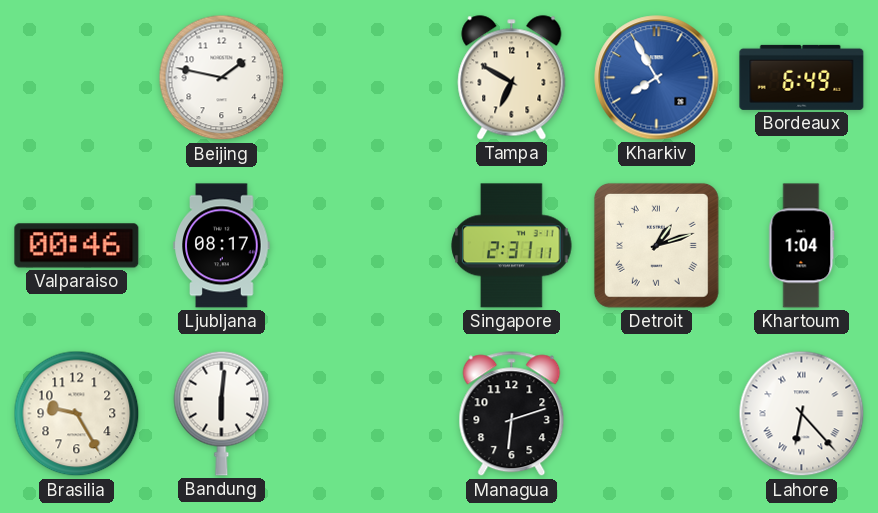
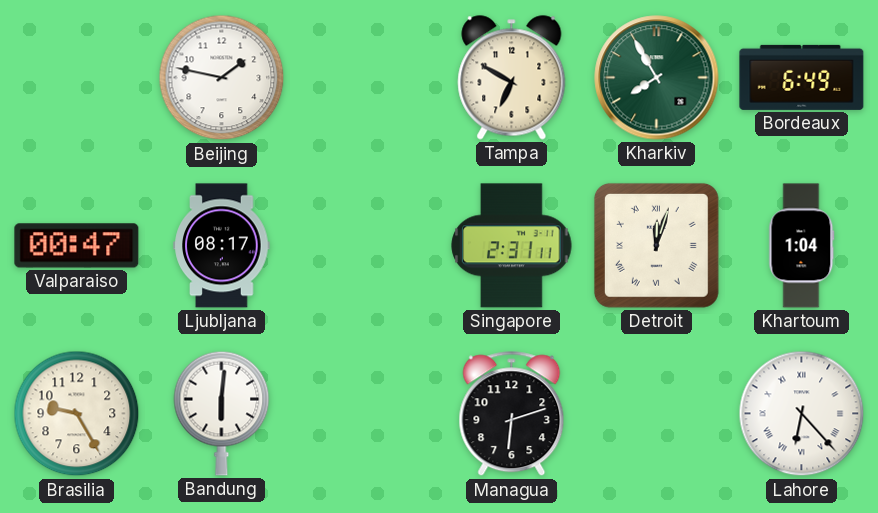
Kharkiv dial: blue -> green (657, 78)
Valparaiso: 00:46 -> 00:47 (77, 246)
Detroit: 1:12 -> 12:03 (656, 245)
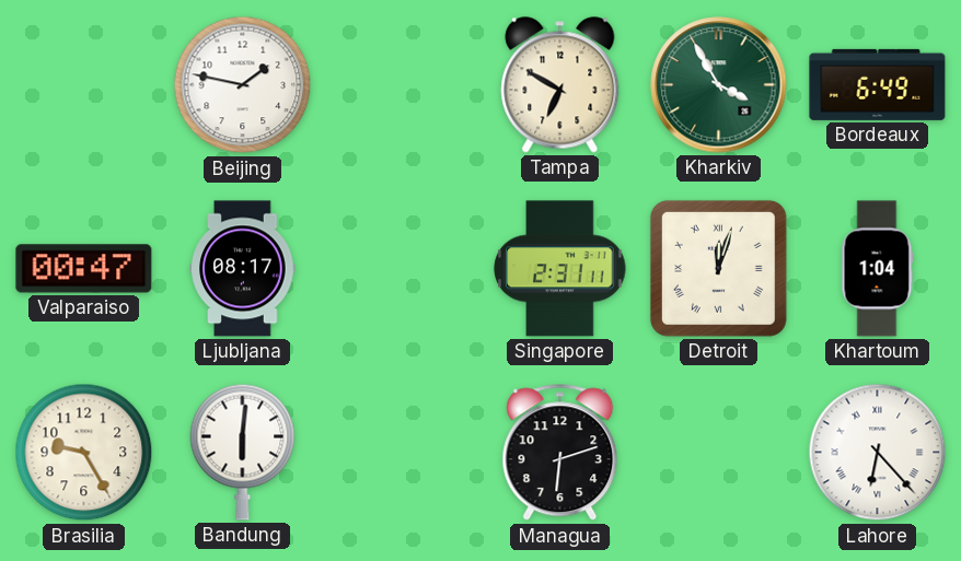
Kharkiv: 7:55 -> 3:55 (719, 85)
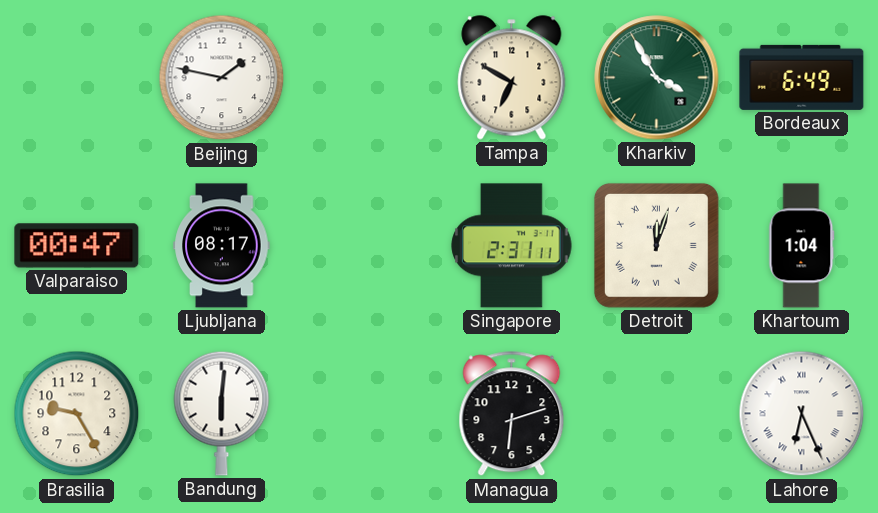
Lahore: 6:23 -> 6:26 (802, 414)
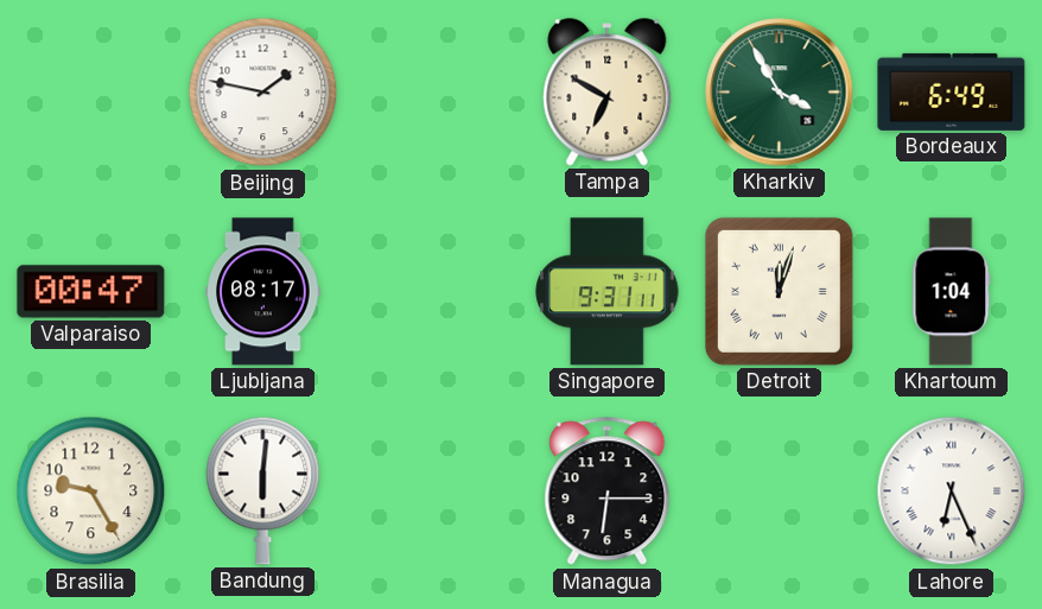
Singapore: 2:31 -> 9:31 (608, 292)
Managua: 6:12 -> 6:15 (608, 491)
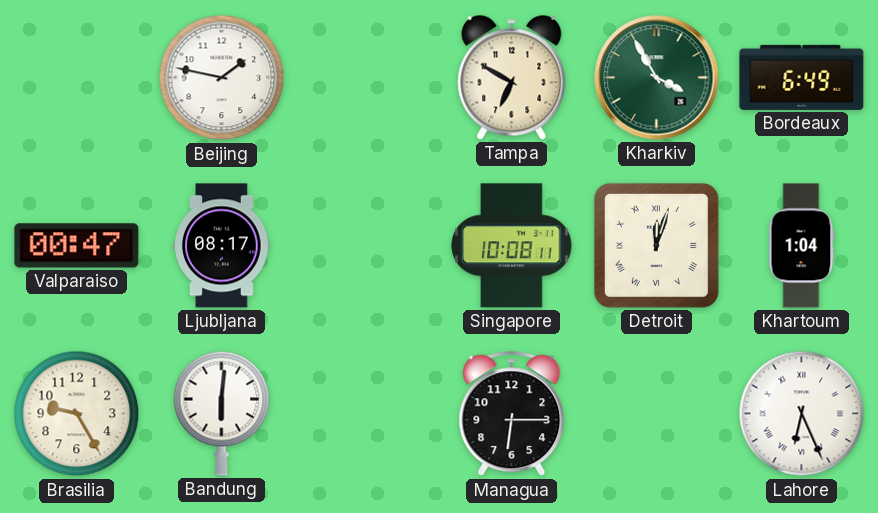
Singapore: 9:31 -> 10:08 (512, 246)
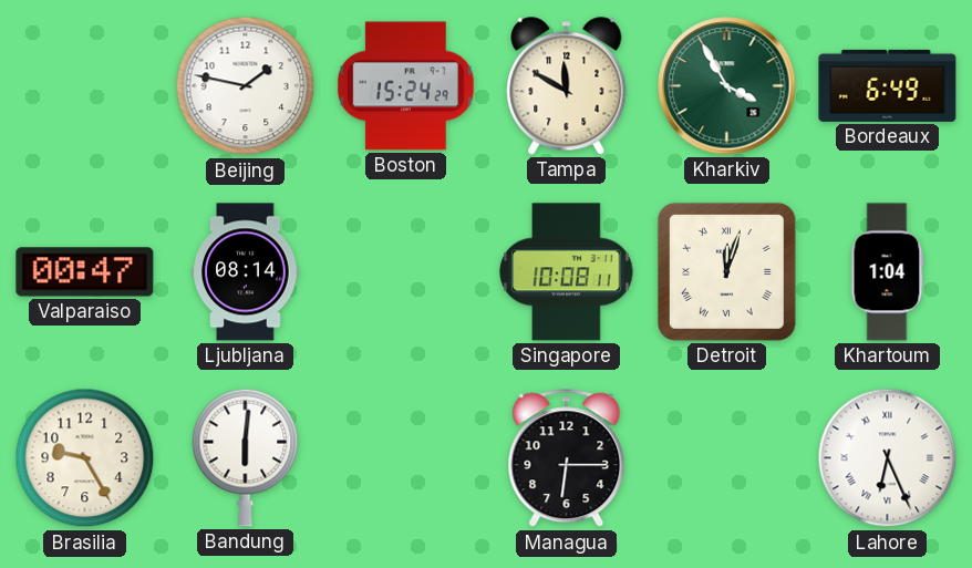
Boston: none -> 15:24 (406, 86)
Tampa: 6:50 -> 11:50 (567, 86)
Ljubljana: 08:17 -> 08:14 (246, 272)
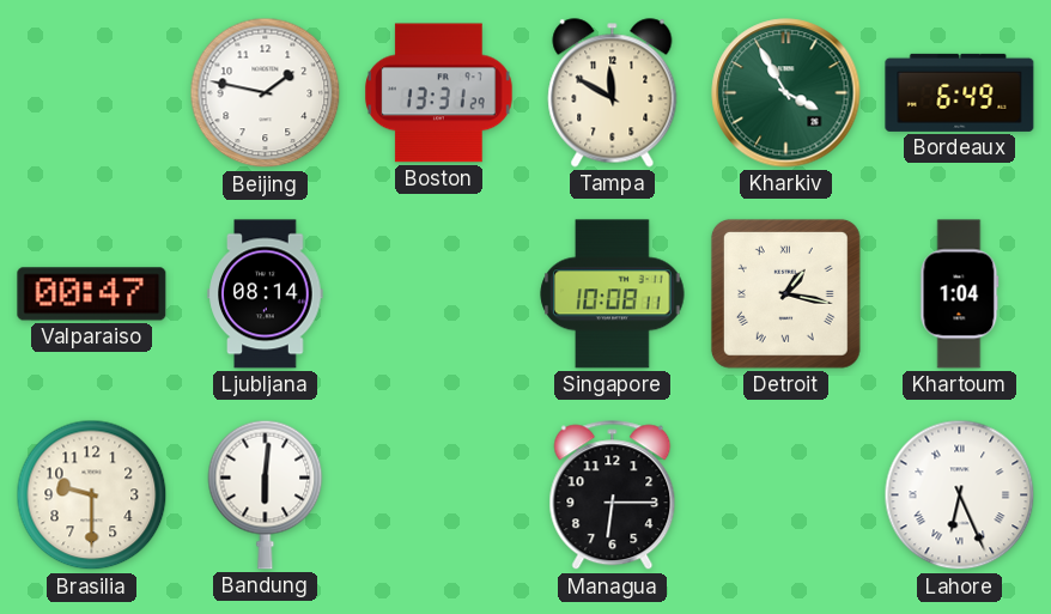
Boston: 15:24 -> 13:31 (439, 93)
Detroit: 12:03 -> 1:17 (785, 293)
Brasilia: 9:25 -> 9:30 (92, 496)
